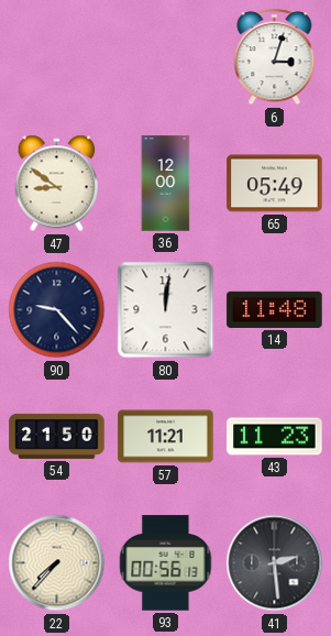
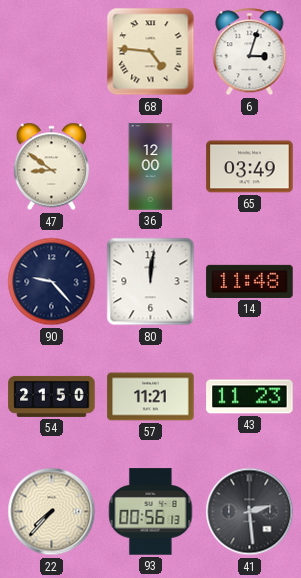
68: none -> 4:46 (151, 52)
65: 05:49 -> 03:49 (250, 167)
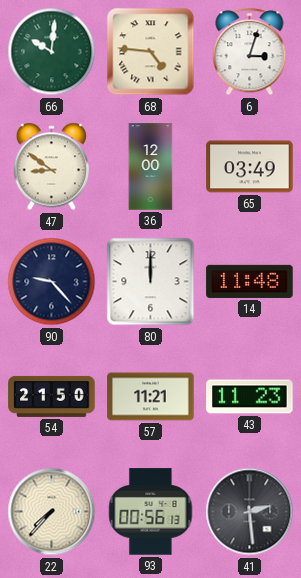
66: none -> 10:01 (52, 52)
80: 12:01 -> 12:00 (151, 282)
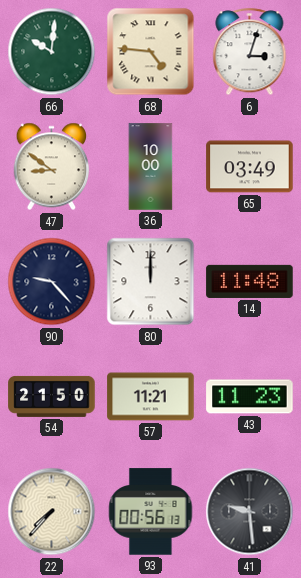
36: 12:00 -> 10:00 (151, 167)
41: 2:29 -> 9:29 (250, 512)
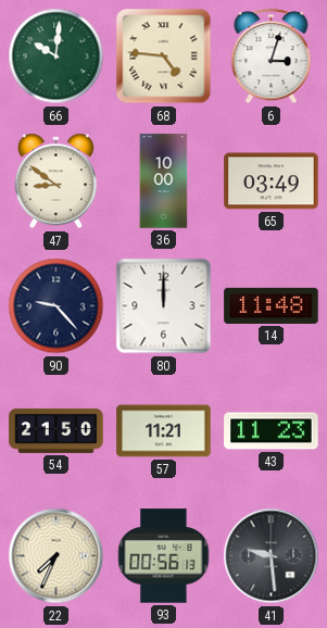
22: 7:37 -> 7:34 (56, 556)
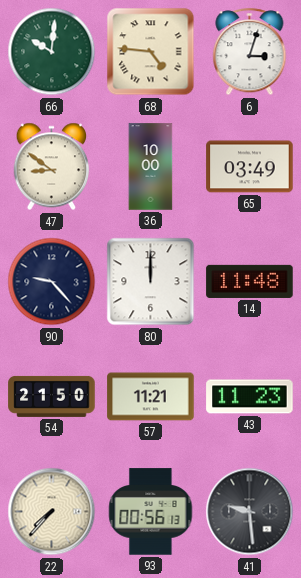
22: 7:34 -> 7:37 (52, 512)
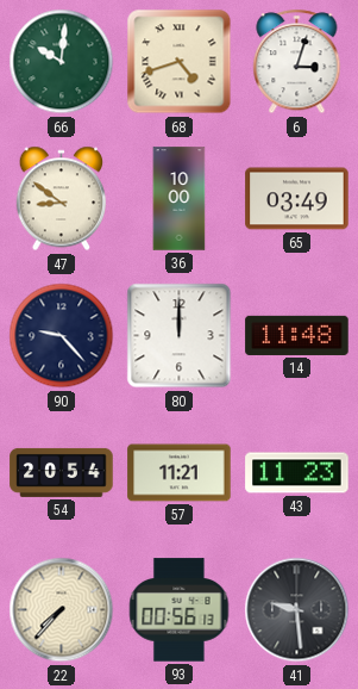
68: 4:46 -> 4:42 (180, 62)
54: 21:50 -> 20:54 (62, 472)
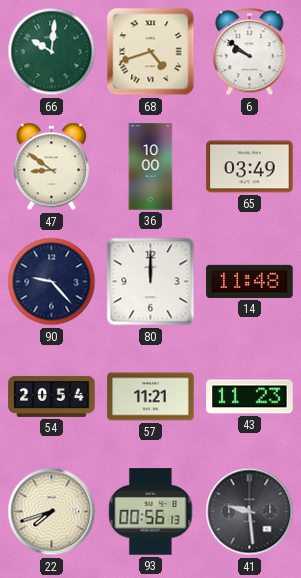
6: 3:03 -> 9:51 (250, 52)
22: 7:37 -> 7:42 (52, 512)
